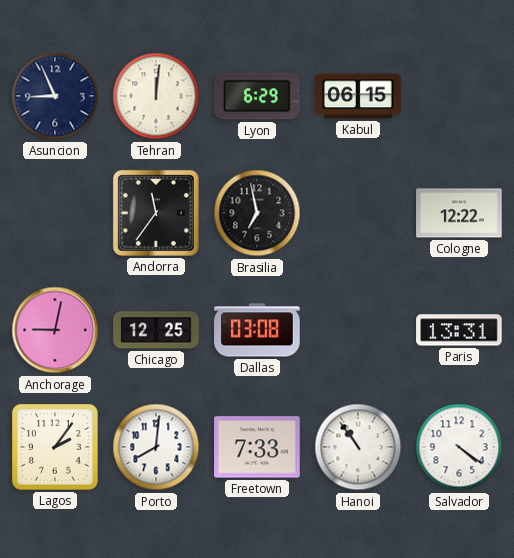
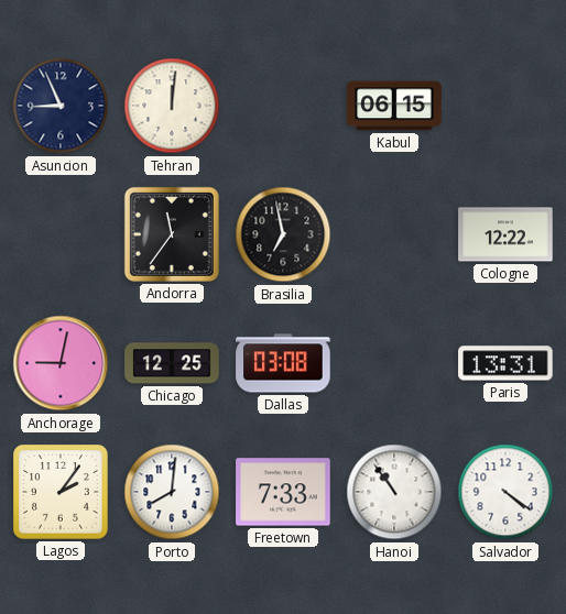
Lyon: 6:29 -> none (257, 96)
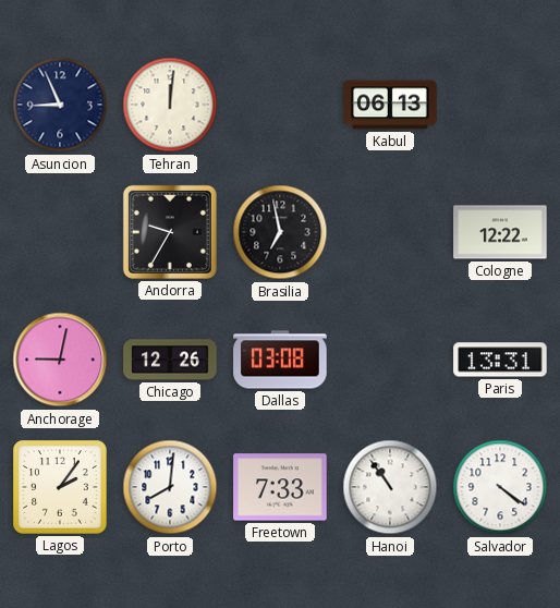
Kabul: 06:15 -> 06:13 (390, 105)
Andorra: 11:36 -> 9:35 (170, 232)
Chicago: 12:25 -> 12:26 (170, 360)
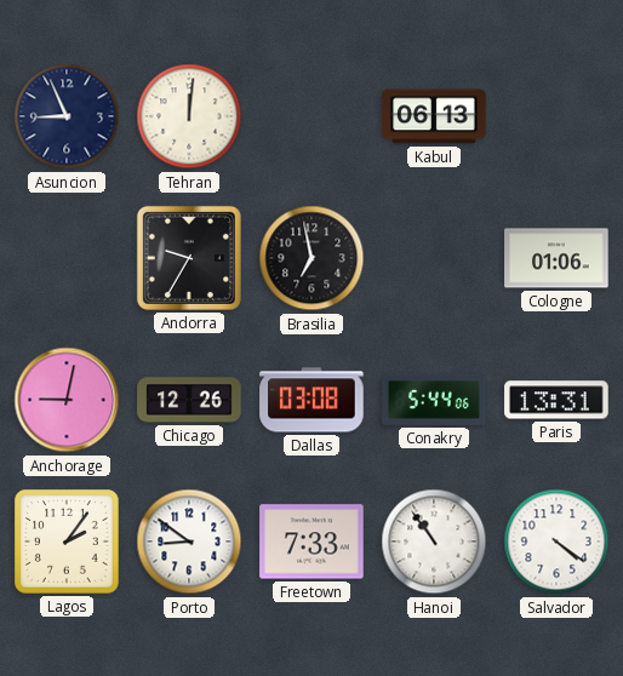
Cologne: 12:22 -> 01:06 (556, 258)
Conakry: none -> 5:44 (434, 400)
Porto: 8:01 -> 8:51 (189, 542)
